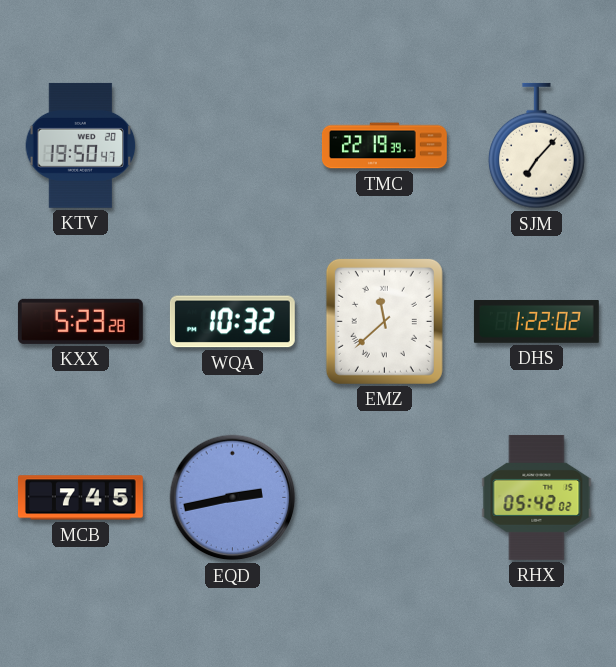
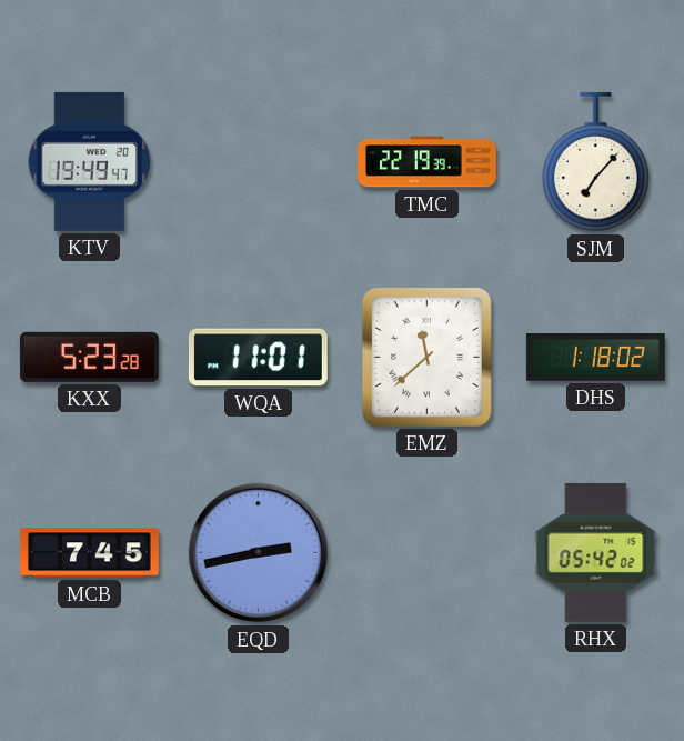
KTV: 19:50 -> 19:49 (90, 161)
WQA: 10:32 -> 11:01 (258, 358)
DHS: 1:22 -> 1:18 (595, 357)
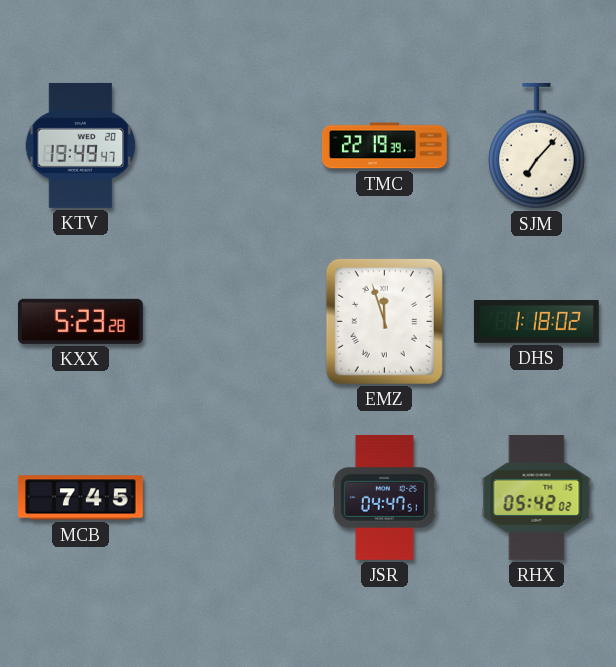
WQA: 11:01 -> none (258, 358)
EMZ: 11:38 -> 11:57 (384, 321)
EQD: 2:43 -> none (259, 553)
JSR: none -> 04:47 (385, 497)
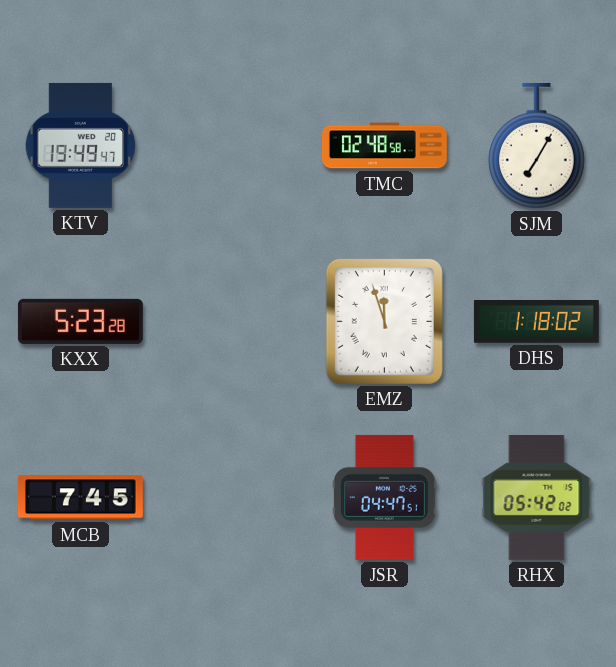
TMC: 22:19 -> 02:48 (384, 146)
SJM: 7:07 -> 7:05 (537, 146)
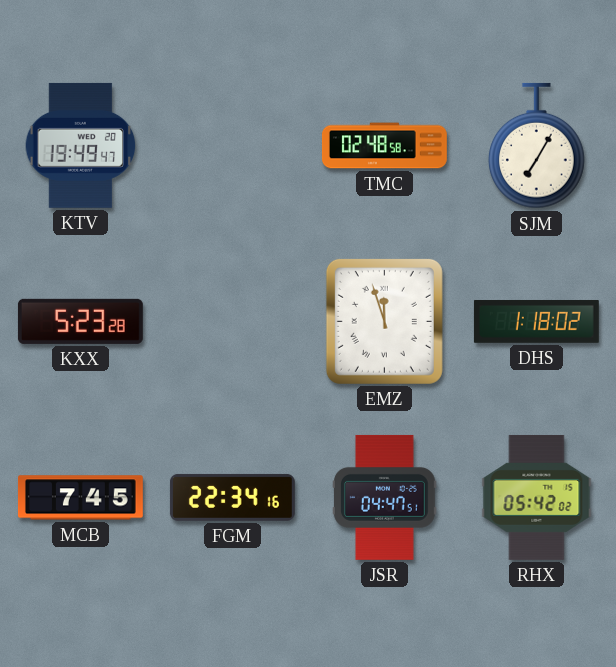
FGM: none -> 22:34 (232, 497)
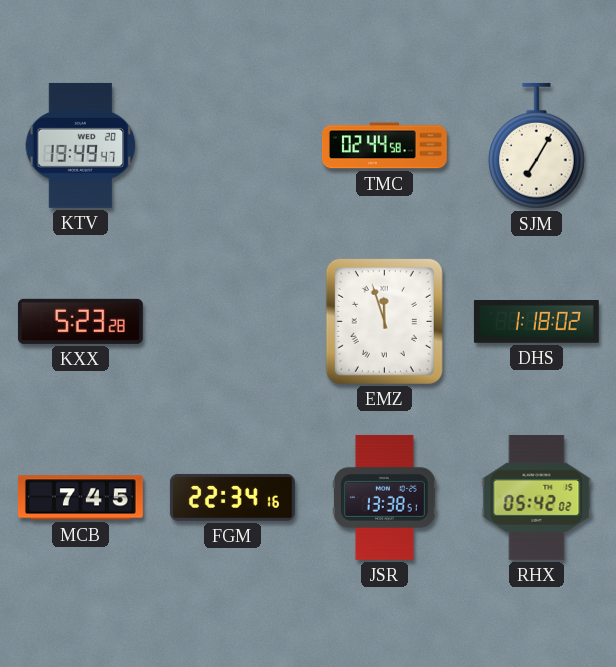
TMC: 02:48 -> 02:44 (384, 146)
JSR: 04:47 -> 13:38 (385, 497)
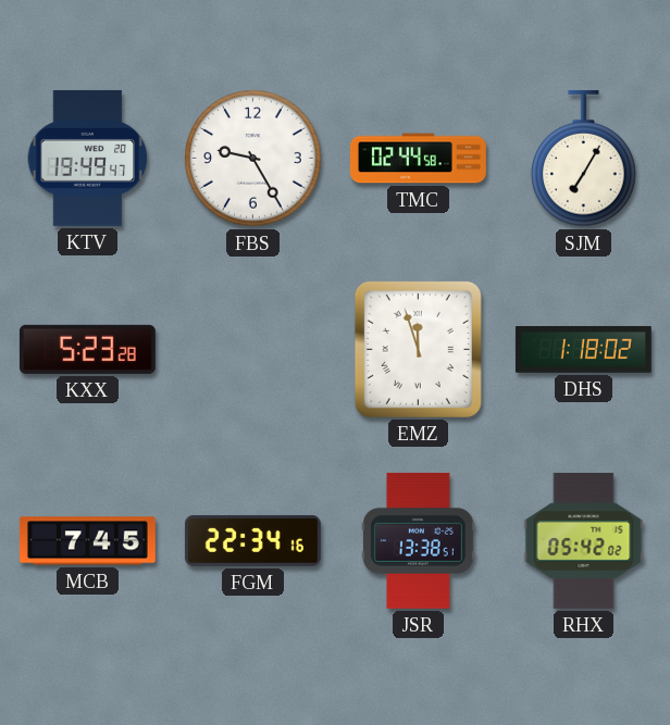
FBS: none -> 9:25 (253, 159)
